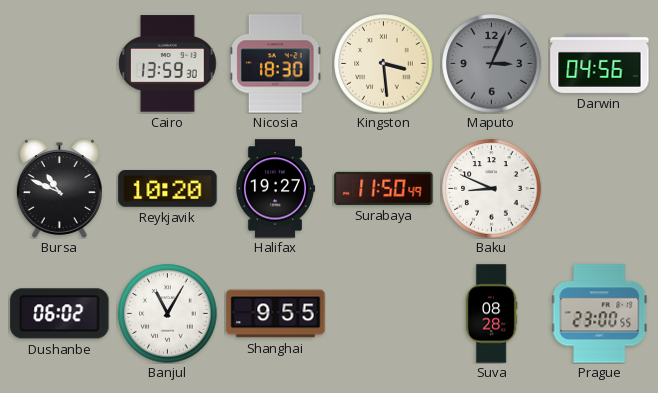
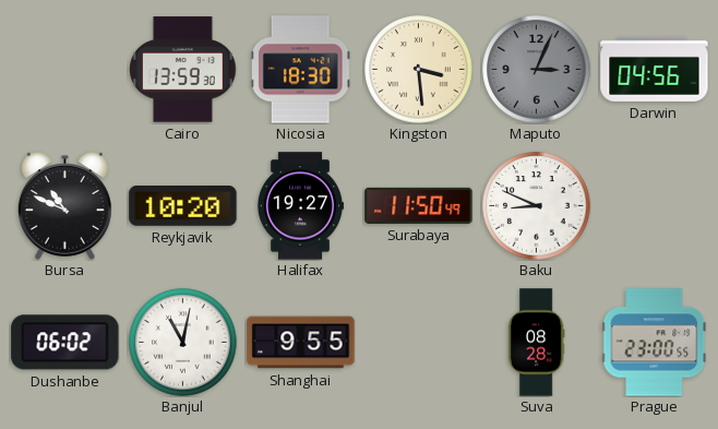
Banjul: 11:05 -> 11:02 (183, 343)
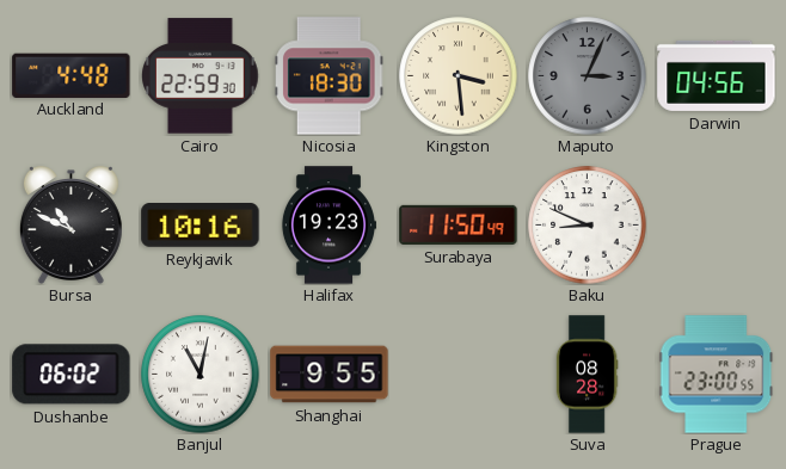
Auckland: none -> 4:48 (72, 75)
Cairo: 13:59 -> 22:59 (201, 76)
Reykjavik: 10:20 -> 10:16 (201, 226)
Halifax: 19:27 -> 19:23 (327, 226)
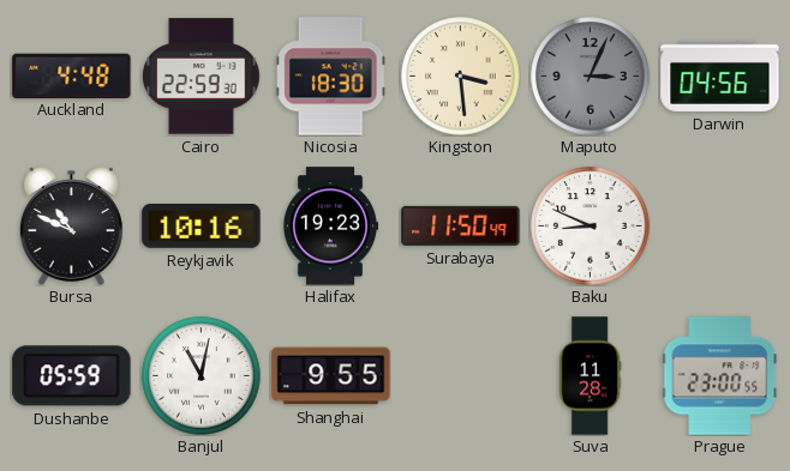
Dushanbe: 06:02 -> 05:59 (72, 376)
Suva: 08:28 -> 11:28 (589, 376)
